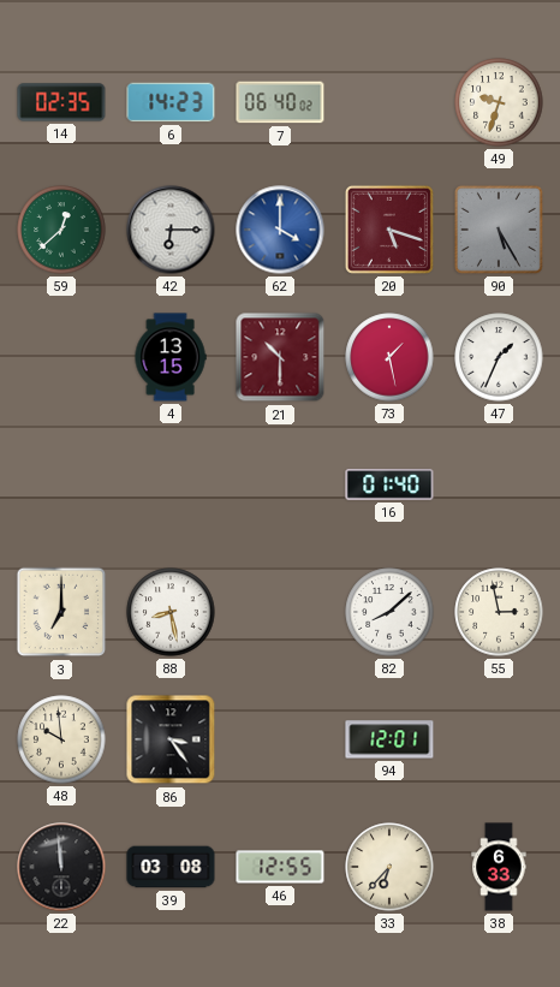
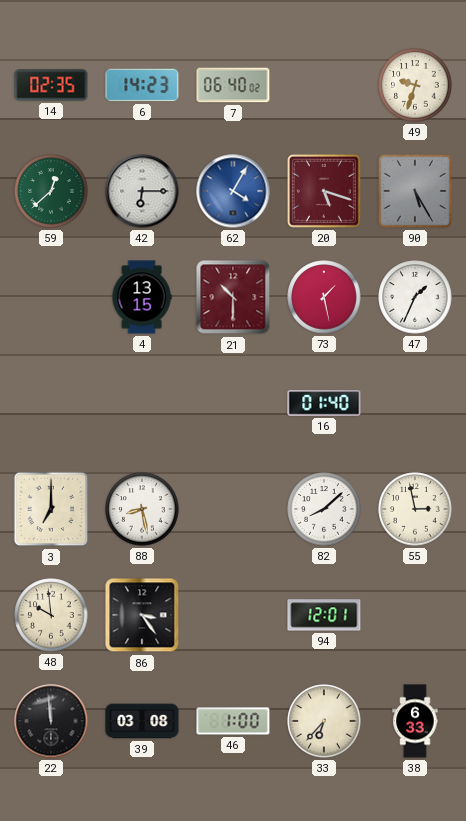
62: 4:00 -> 4:05 (233, 191)
46: 12:55 -> 1:00 (233, 721)
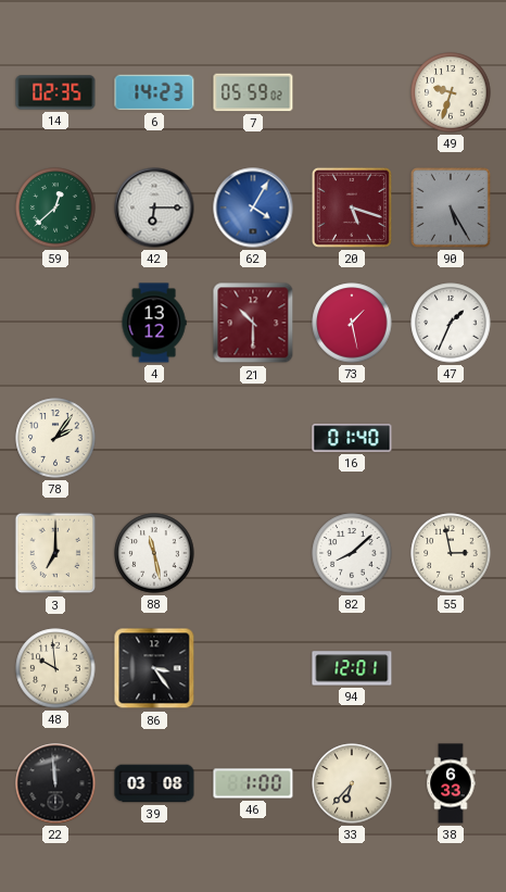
7: 06:40 -> 05:59 (253, 92)
4: 13:15 -> 13:12 (154, 323)
78: none -> 2:06 (55, 438)
88: 8:28 -> 11:28 (154, 553)
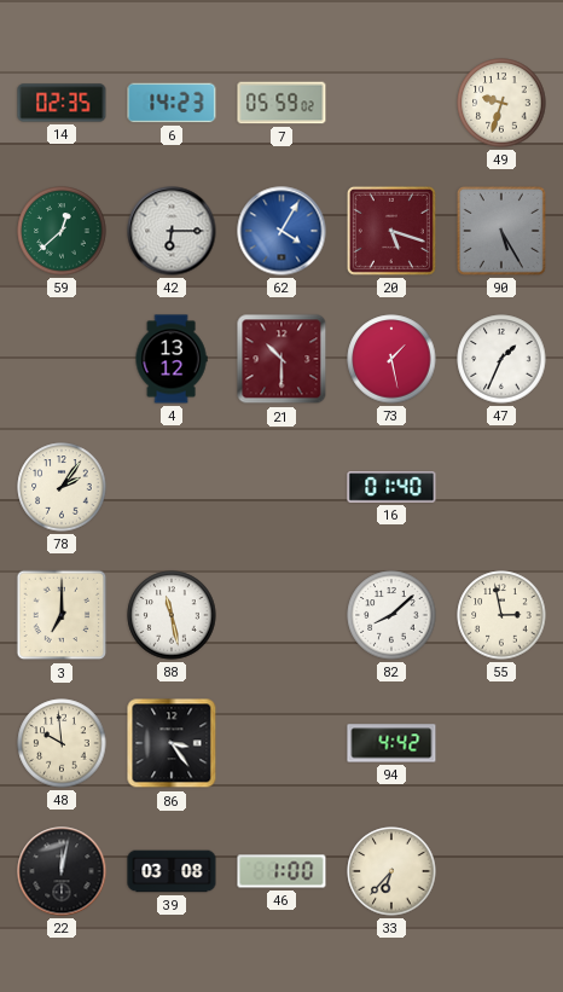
94: 12:01 -> 4:42 (391, 743)
22: 11:59 -> 12:02 (62, 871)
38: 6:33 -> none (451, 783)
